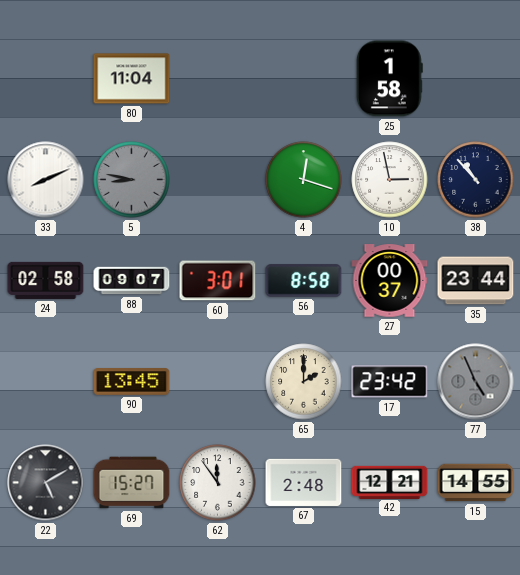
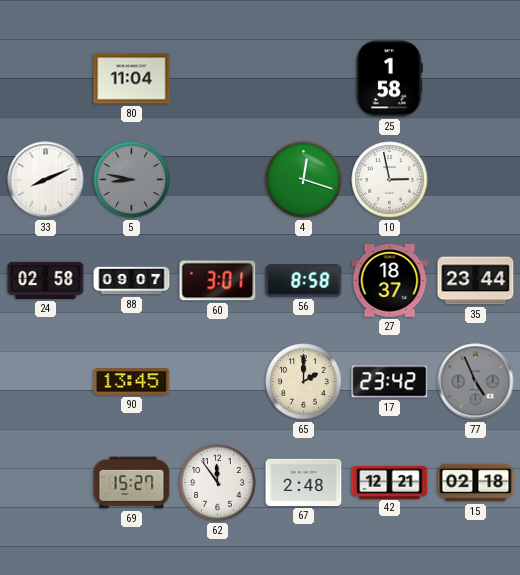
38: 10:53 -> none (476, 180)
27: 00:37 -> 18:37 (390, 281)
22: 5:10 -> none (46, 483)
15: 14:55 -> 02:18 (476, 483)
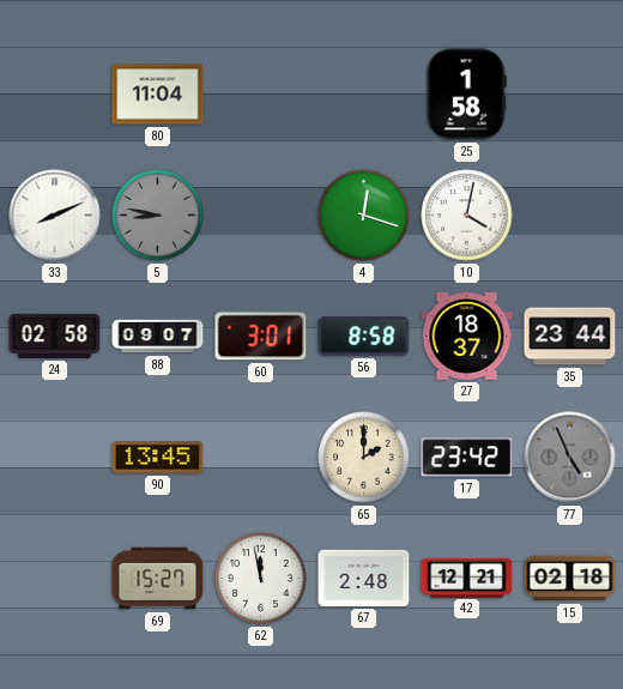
10: 2:58 -> 4:02 (467, 216)
62: 11:54 -> 11:58 (261, 579)
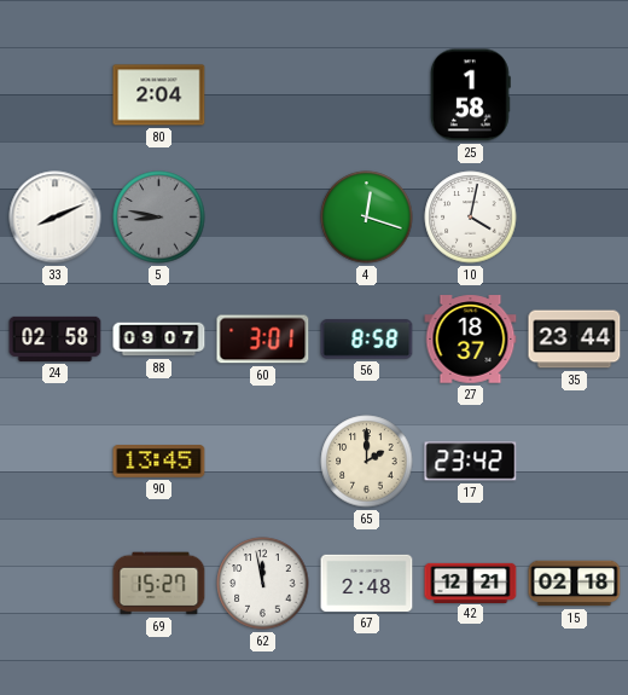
80: 11:04 -> 2:04 (159, 95)
77: 4:56 -> none (570, 458)
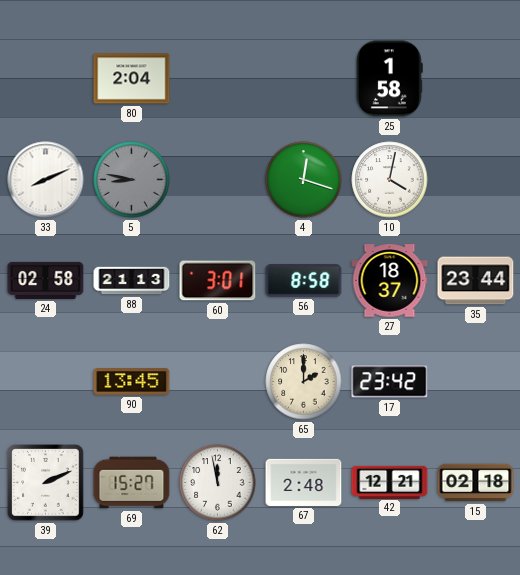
88: 09:07 -> 21:13 (132, 281)
39: none -> 2:11 (46, 483)
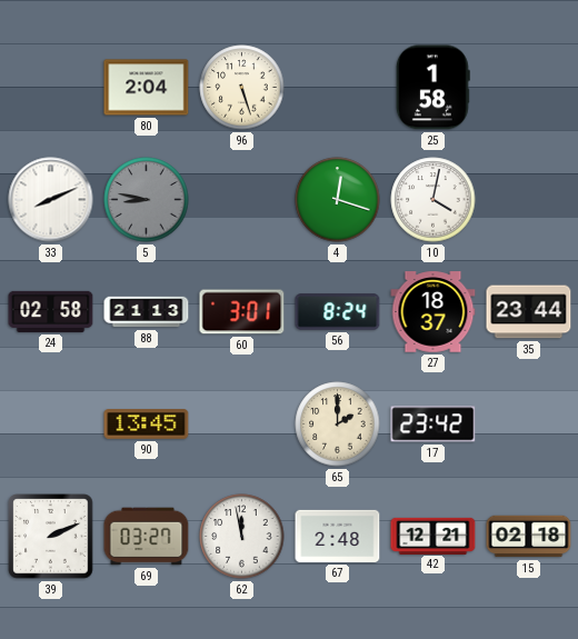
96: none -> 5:27 (242, 88)
56: 8:58 -> 8:24 (338, 312)
69: 15:27 -> 03:27 (147, 537)
